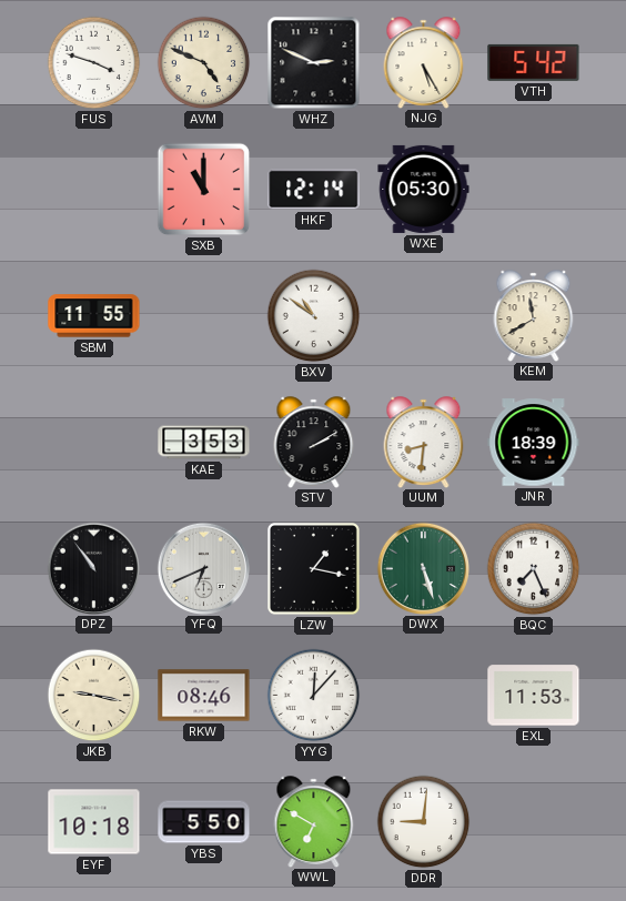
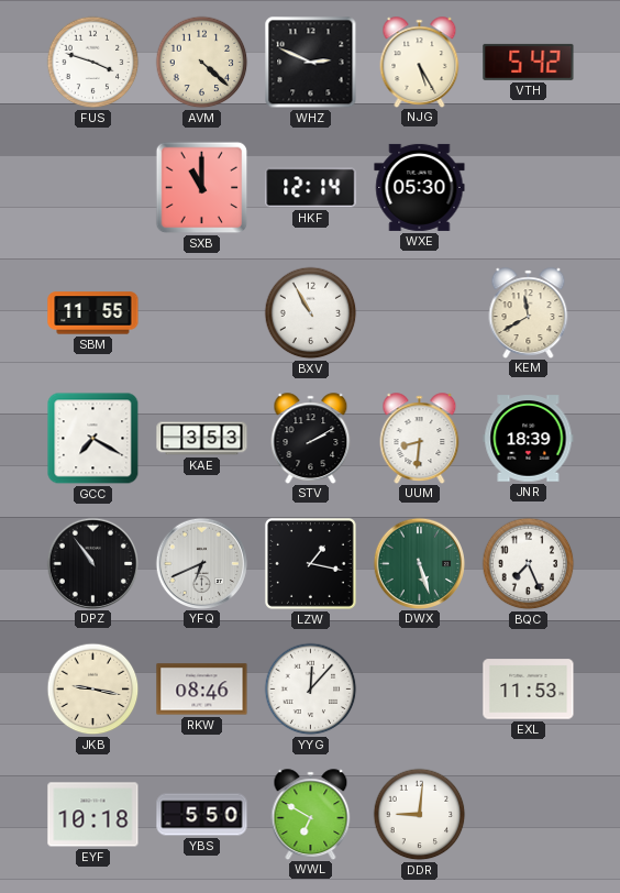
AVM: 4:49 -> 4:22 (202, 63)
BXV: 10:51 -> 10:55 (311, 313)
GCC: none -> 7:20 (93, 439)
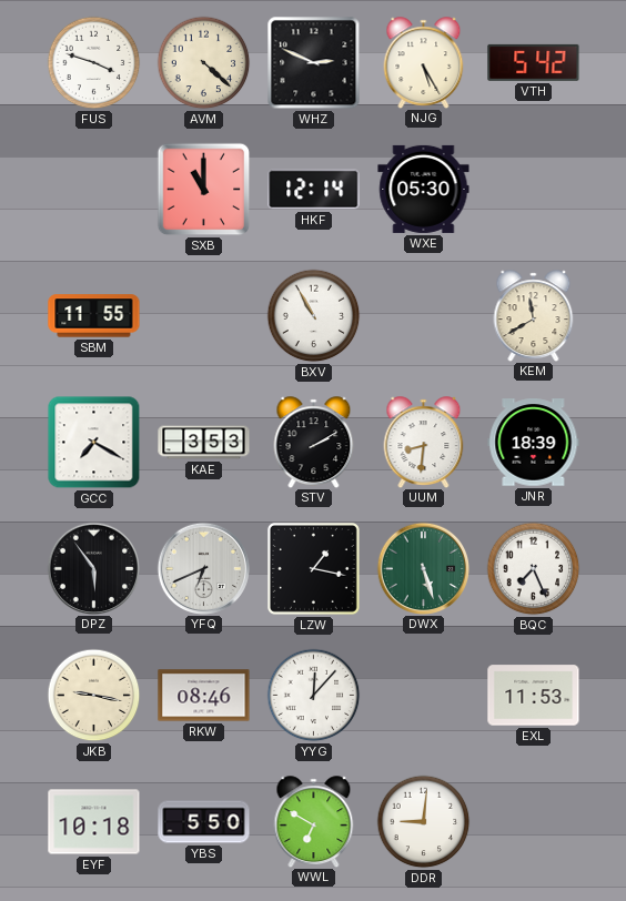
DPZ: 10:54 -> 5:54 (93, 568)
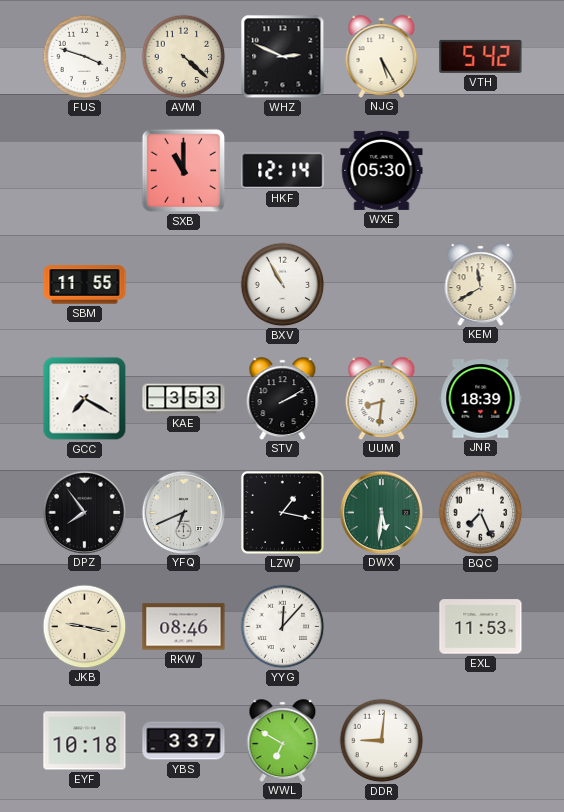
DPZ: 5:54 -> 7:54 (84, 512)
DWX: 5:27 -> 5:31 (381, 512)
YBS: 5:50 -> 3:37 (184, 741)
